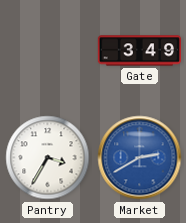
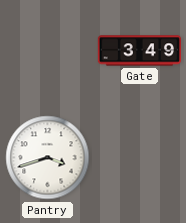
Pantry: 3:35 -> 3:42 (48, 158)
Market: 2:40 -> none (140, 158)
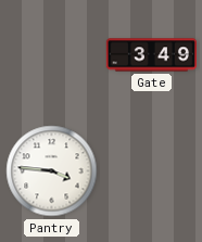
Pantry: 3:42 -> 3:46 (52, 171)
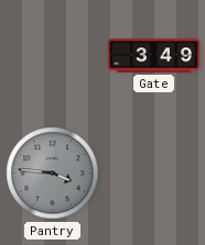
Pantry dial: white -> grey (53, 174)
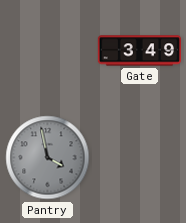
Pantry: 3:46 -> 3:58 (48, 158)
